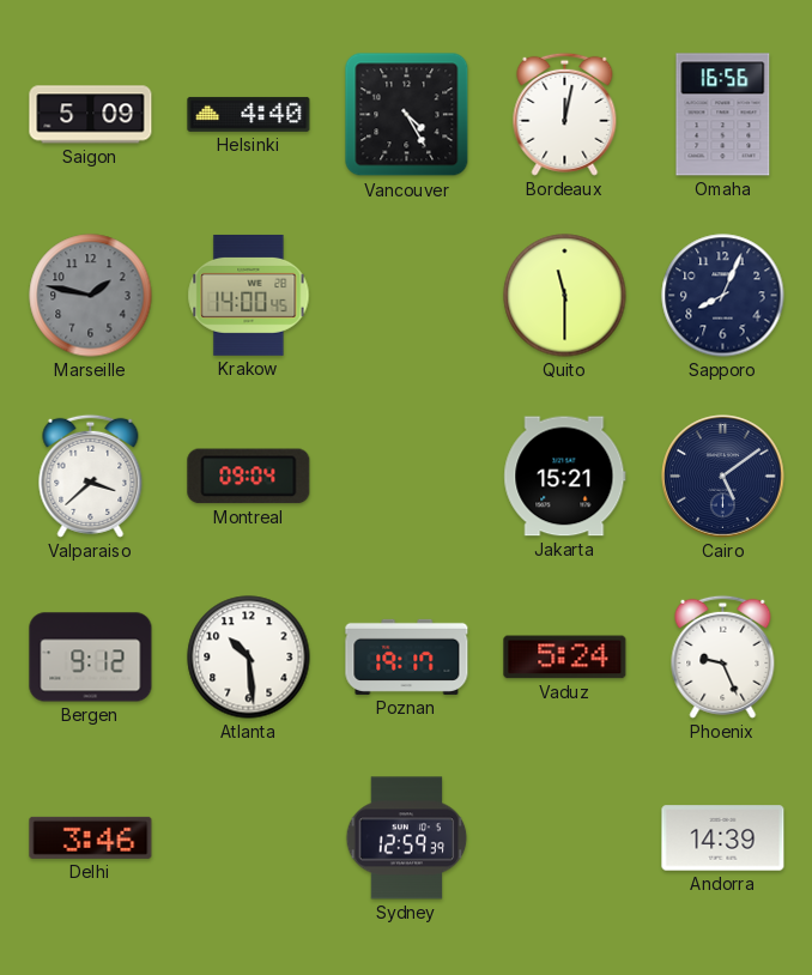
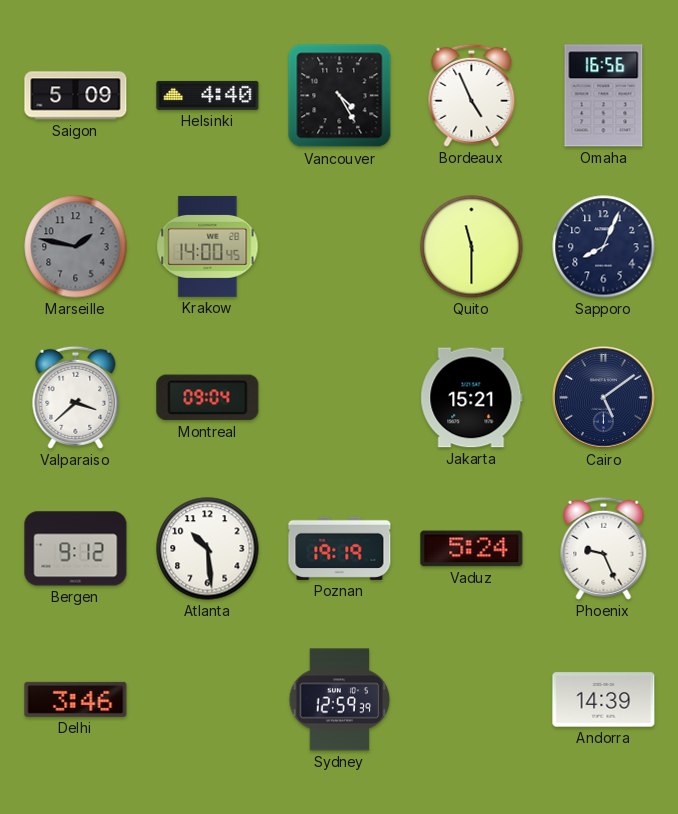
Bordeaux: 12:02 -> 4:56 (472, 95)
Poznan: 19:17 -> 19:19 (340, 548)
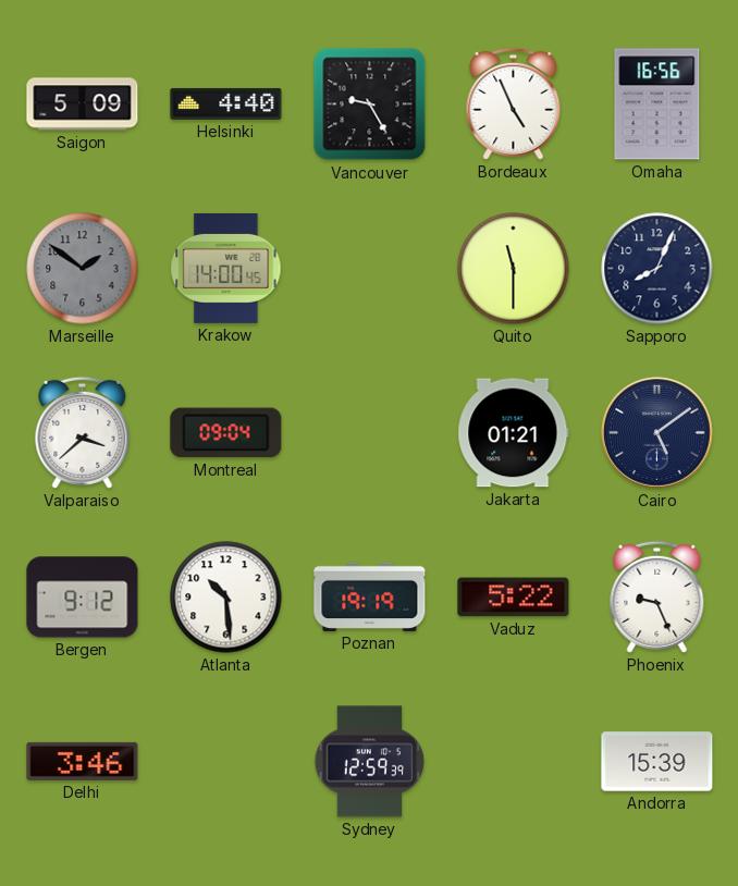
Vancouver: 4:25 -> 9:25 (370, 104)
Marseille: 1:47 -> 1:51 (83, 269)
Jakarta: 15:21 -> 01:21 (514, 433)
Vaduz: 5:24 -> 5:22 (514, 598)
Andorra: 14:39 -> 15:39 (657, 762)
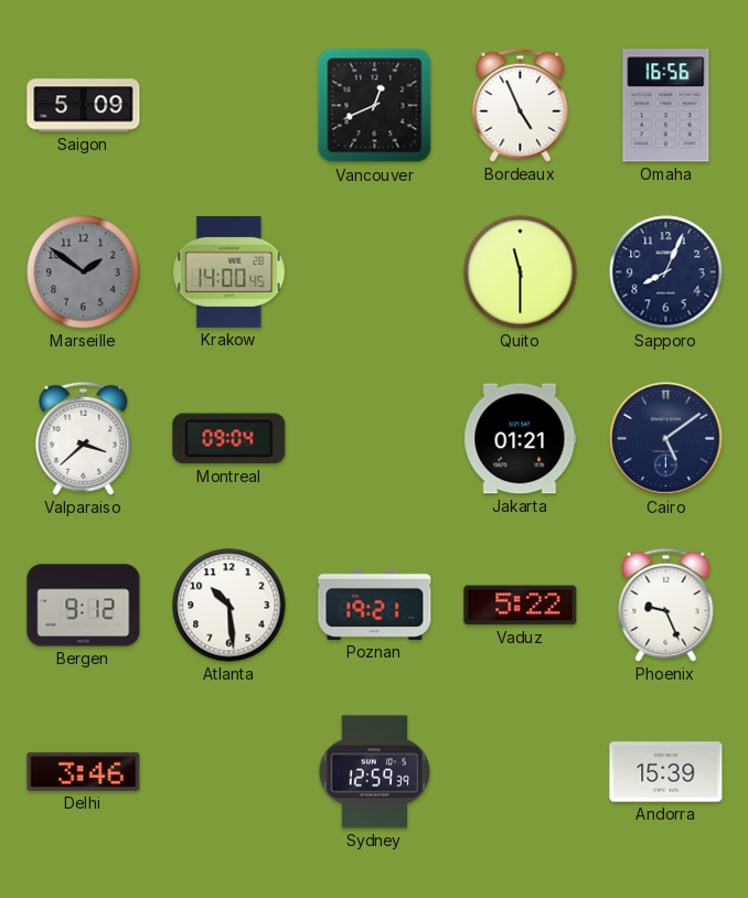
Helsinki: 4:40 -> none (226, 103)
Vancouver: 9:25 -> 12:41 (375, 106)
Poznan: 19:19 -> 19:21 (375, 605)
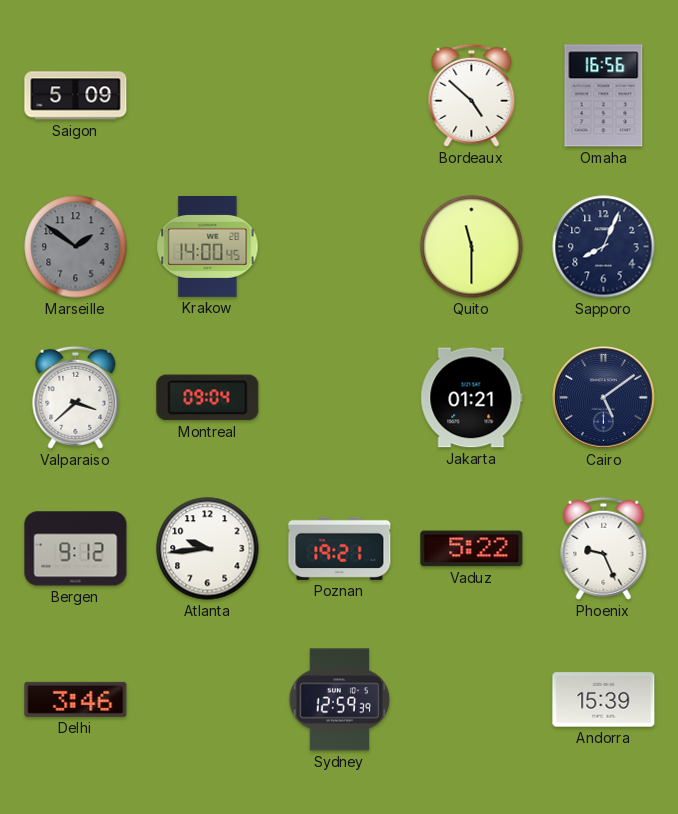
Vancouver: 12:41 -> none (375, 106)
Bordeaux: 4:56 -> 4:52 (472, 95)
Atlanta: 10:29 -> 9:44 (208, 549)
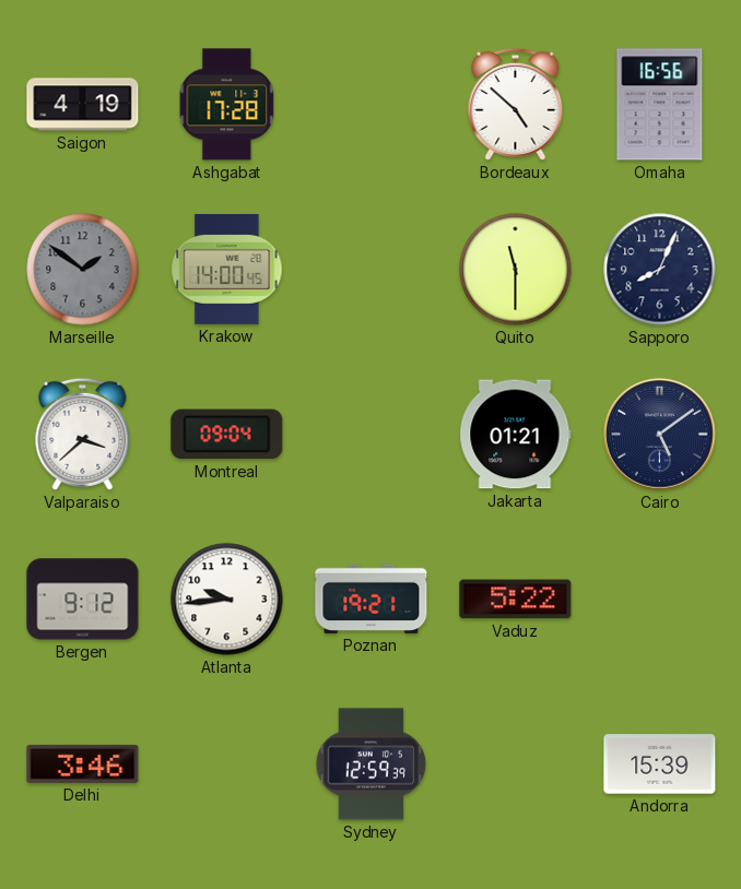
Saigon: 5:09 -> 4:19 (83, 105)
Ashgabat: none -> 17:28 (227, 105)
Phoenix: 9:26 -> none (604, 548)
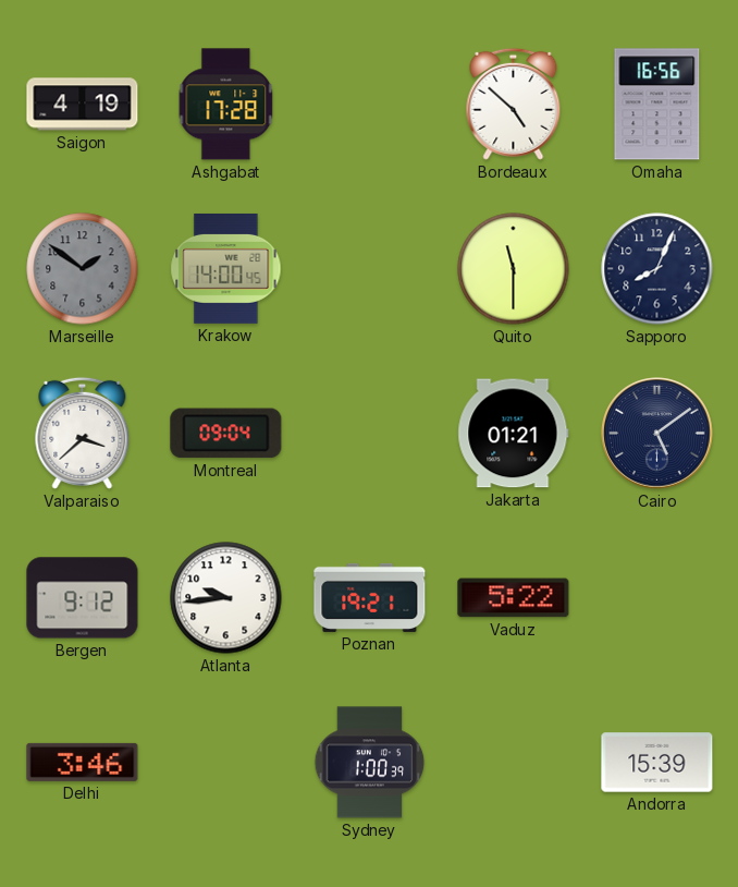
Sydney: 12:59 -> 1:00 (370, 763)
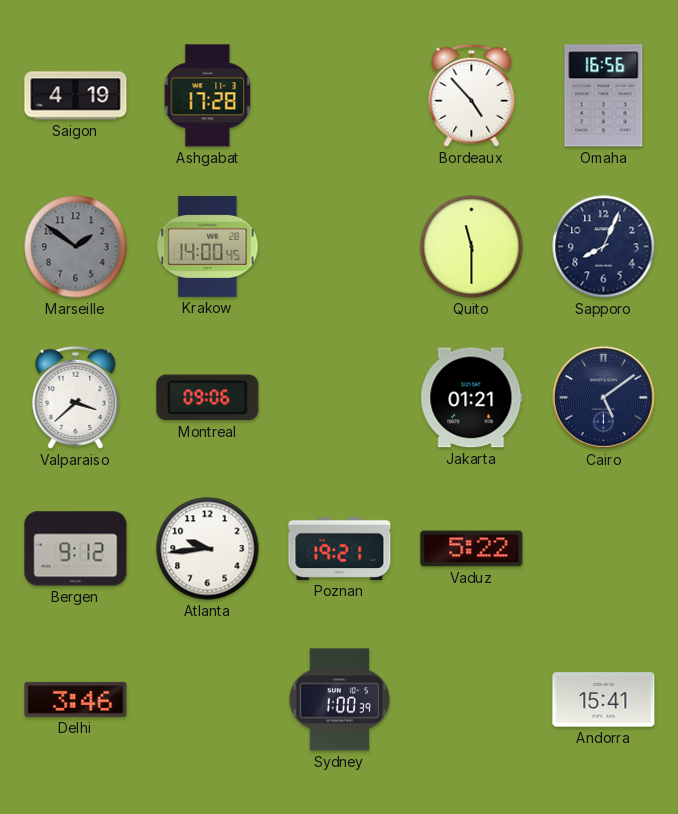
Bordeaux: 4:52 -> 4:53 (472, 95)
Montreal: 09:04 -> 09:06 (208, 398)
Andorra: 15:39 -> 15:41 (604, 700)
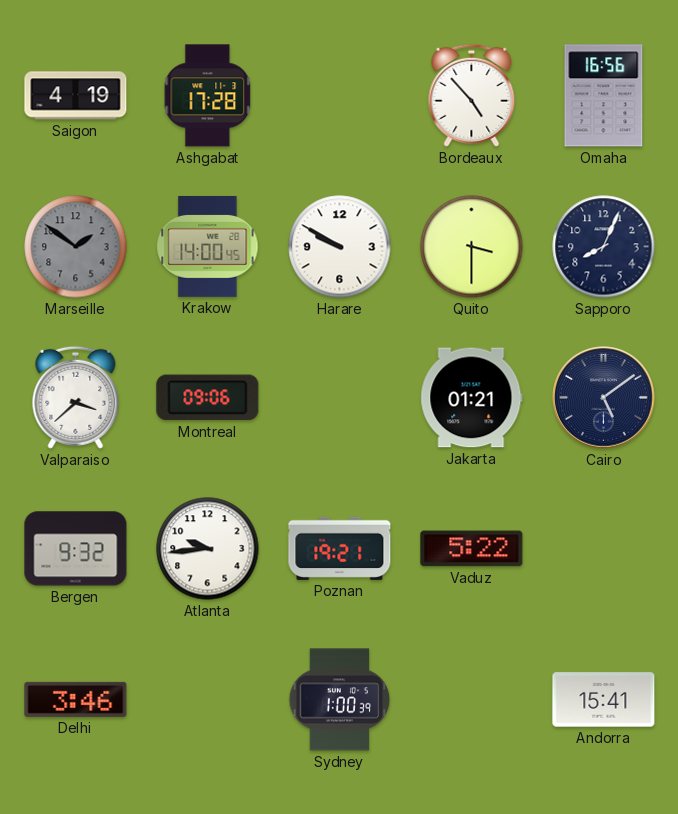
Harare: none -> 9:50 (340, 247)
Quito: 11:30 -> 3:30 (472, 247)
Bergen: 9:12 -> 9:32 (76, 549)
